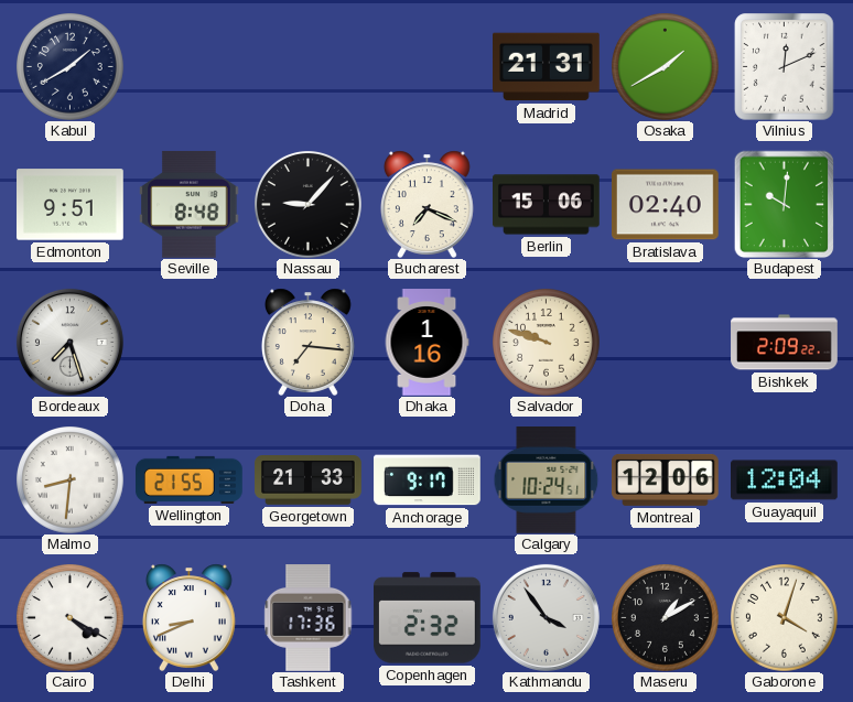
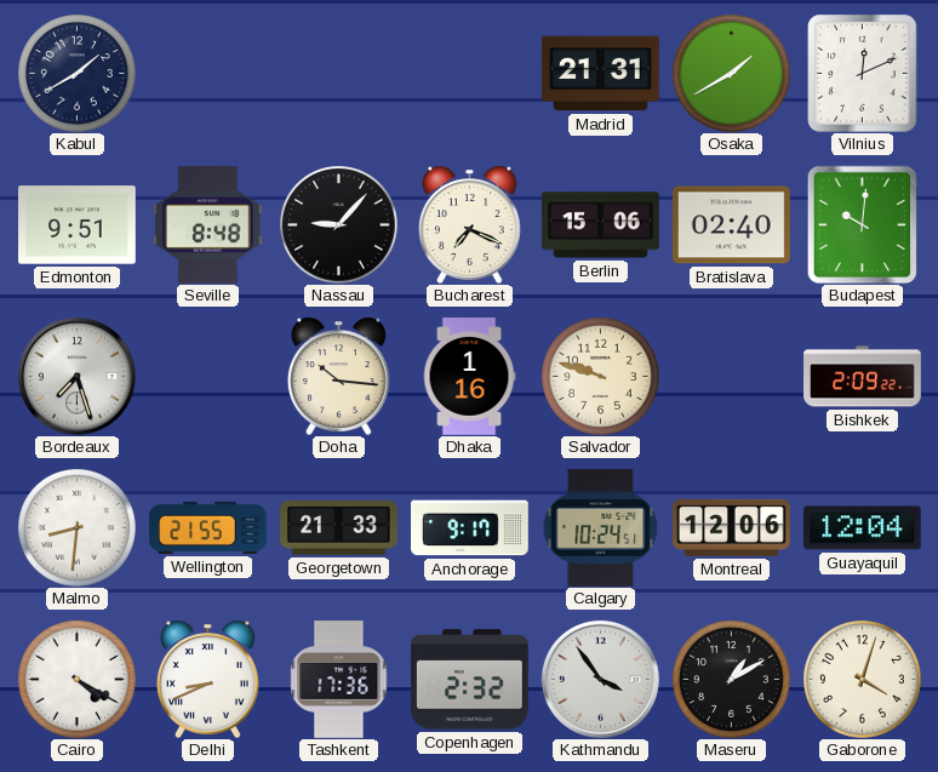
Doha: 7:16 -> 10:16 (338, 376)
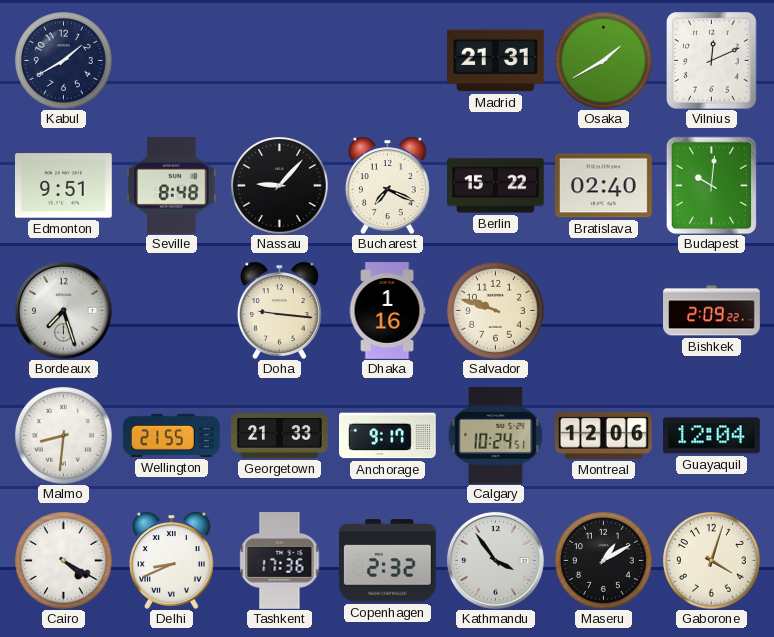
Berlin: 15:06 -> 15:22 (496, 186)
Doha: 10:16 -> 9:16 (279, 310)
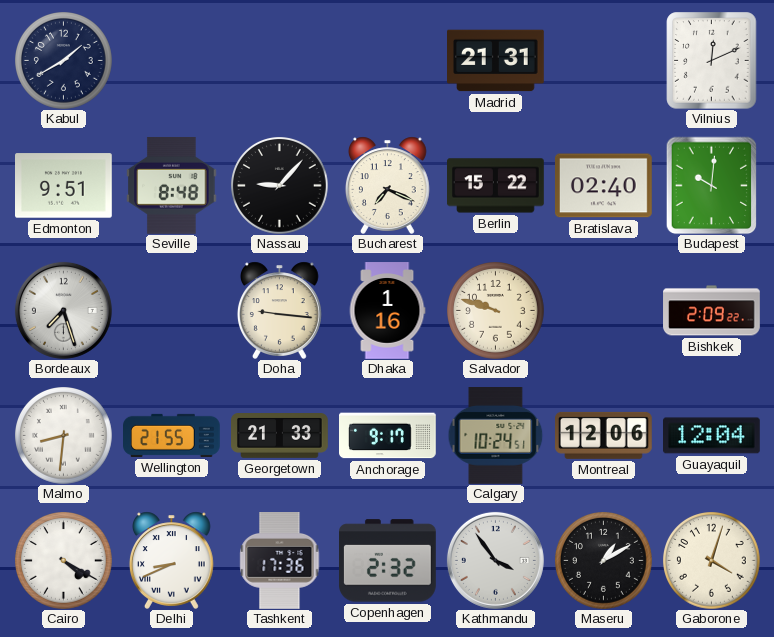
Osaka: 1:40 -> none (604, 61)
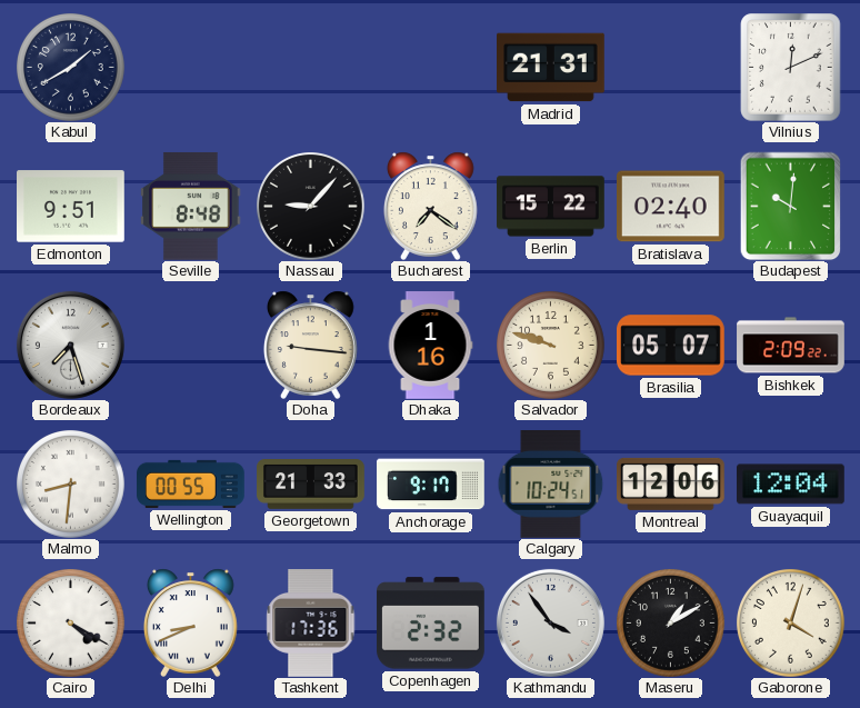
Bucharest: 7:19 -> 7:21 (430, 206)
Brasilia: none -> 05:07 (671, 346)
Wellington: 21:55 -> 00:55 (191, 483)
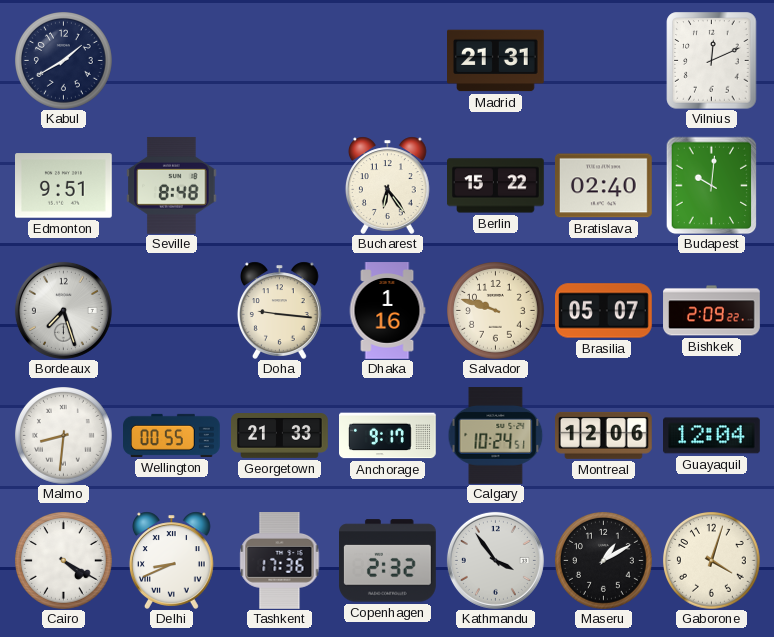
Nassau: 9:07 -> none (311, 207)
Bucharest: 7:21 -> 6:24 (387, 185)
